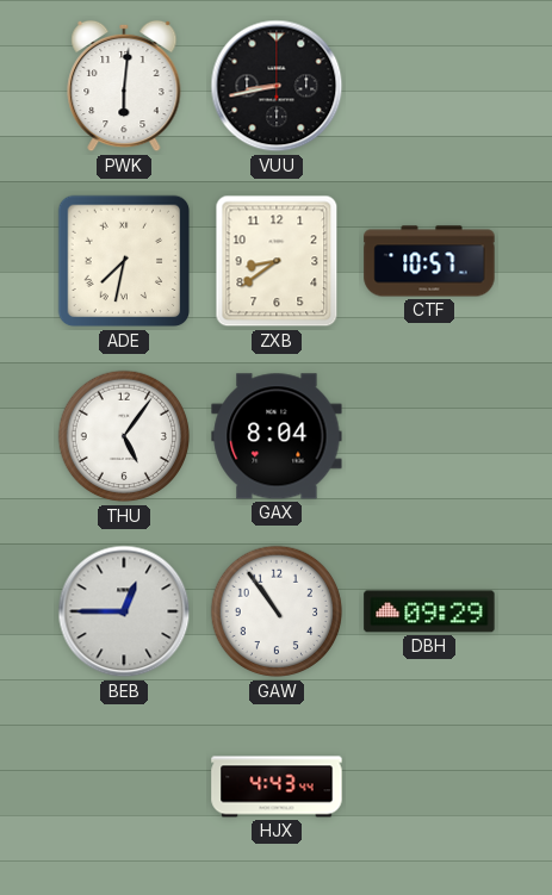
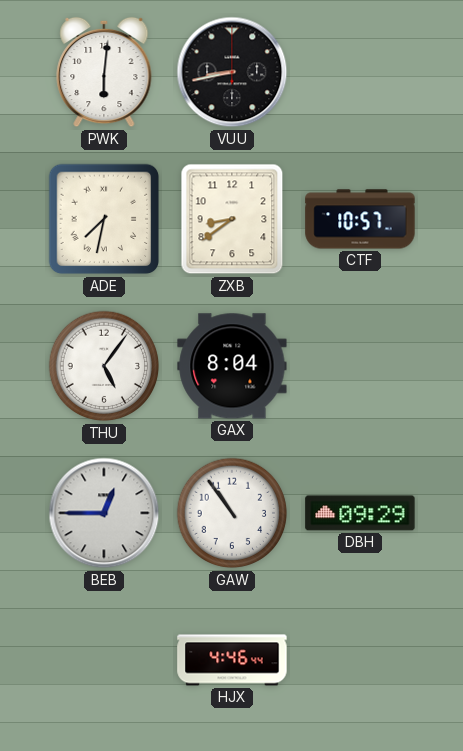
HJX: 4:43 -> 4:46 (232, 660)
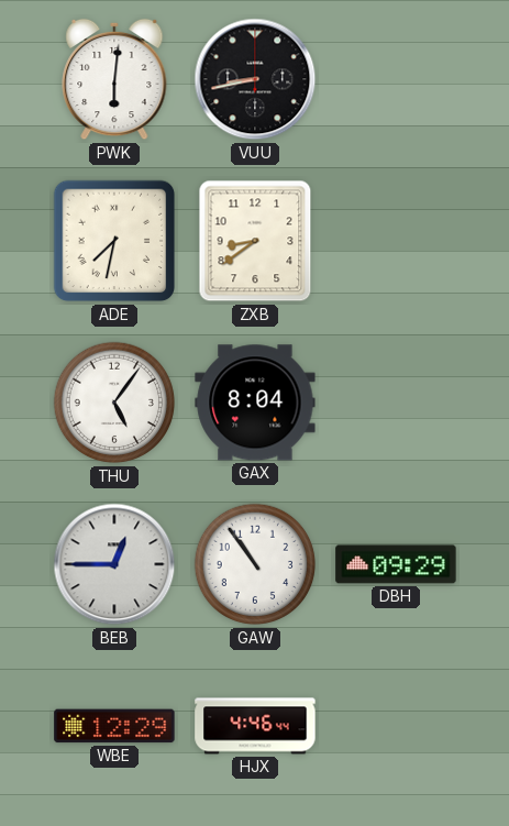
CTF: 10:57 -> none (360, 219)
WBE: none -> 12:29 (114, 726)
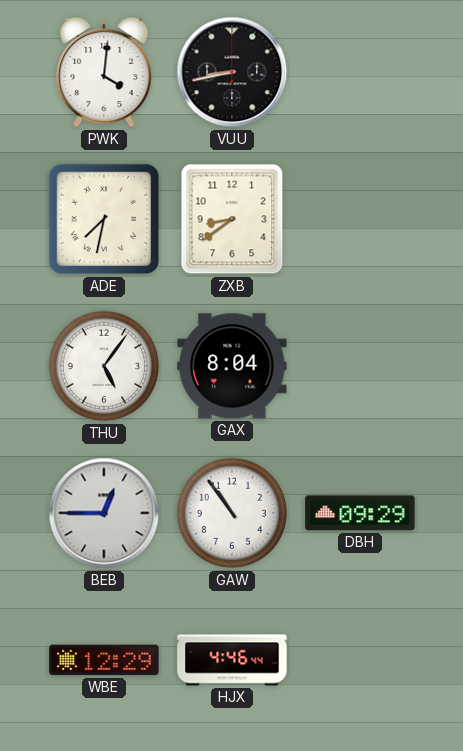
PWK: 6:01 -> 4:01 (104, 72)
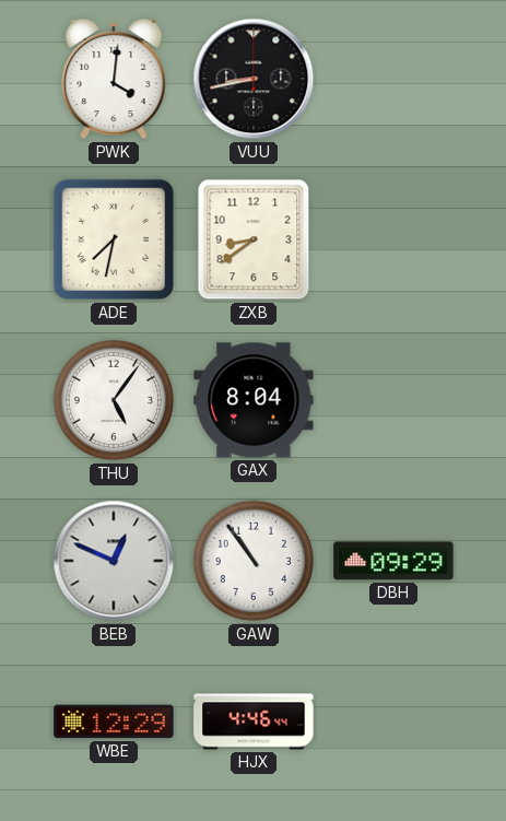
BEB: 12:45 -> 12:49 (114, 561)
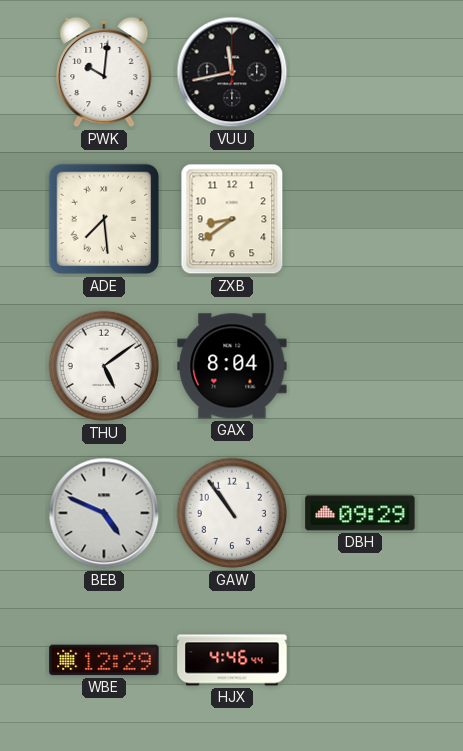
PWK: 4:01 -> 10:01 (104, 72)
VUU: 8:43 -> 11:43 (232, 72)
ADE: 7:32 -> 7:29 (104, 219)
THU: 5:06 -> 5:09 (104, 366)
BEB: 12:49 -> 4:49 (104, 513)
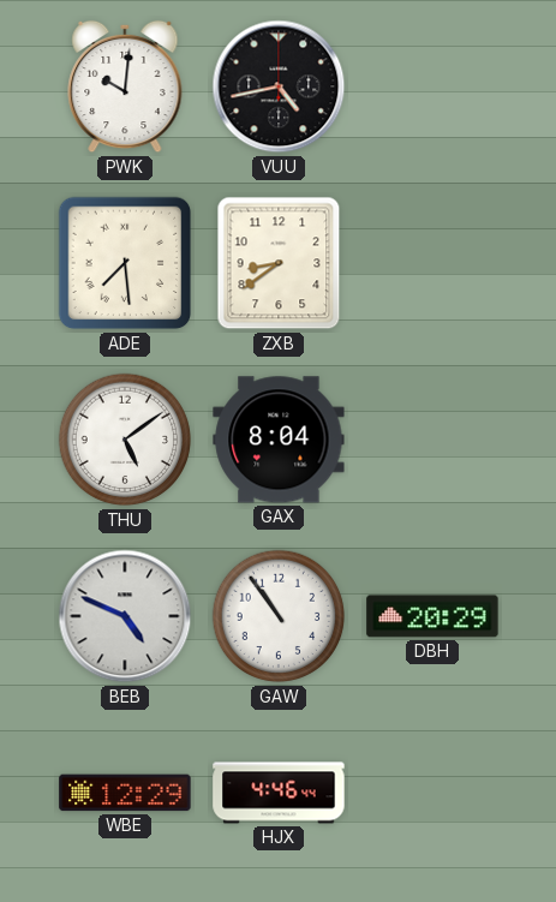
VUU: 11:43 -> 4:43 (279, 86)
DBH: 09:29 -> 20:29 (432, 616)
